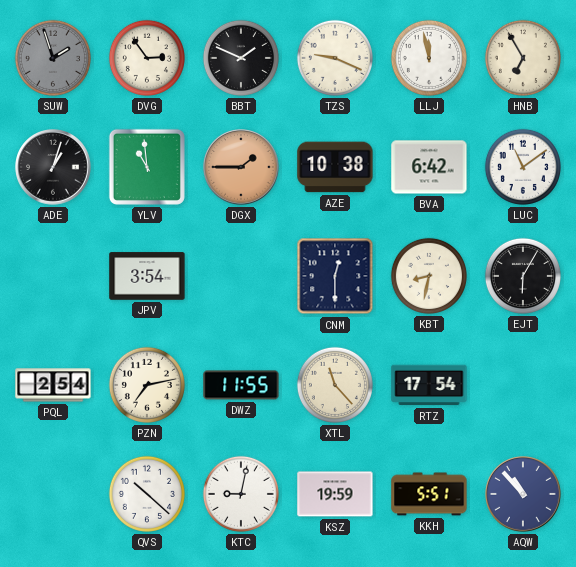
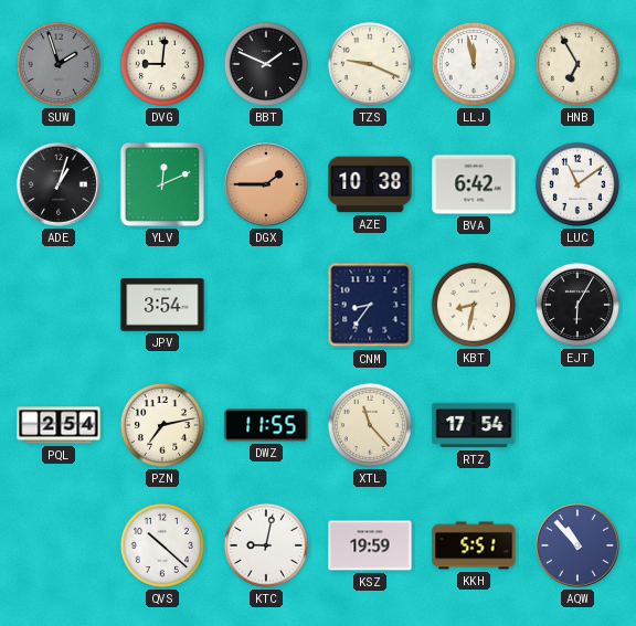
DVG: 2:54 -> 9:01 (162, 64)
YLV: 10:59 -> 12:11 (162, 184)
CNM: 12:30 -> 8:36 (370, 305)
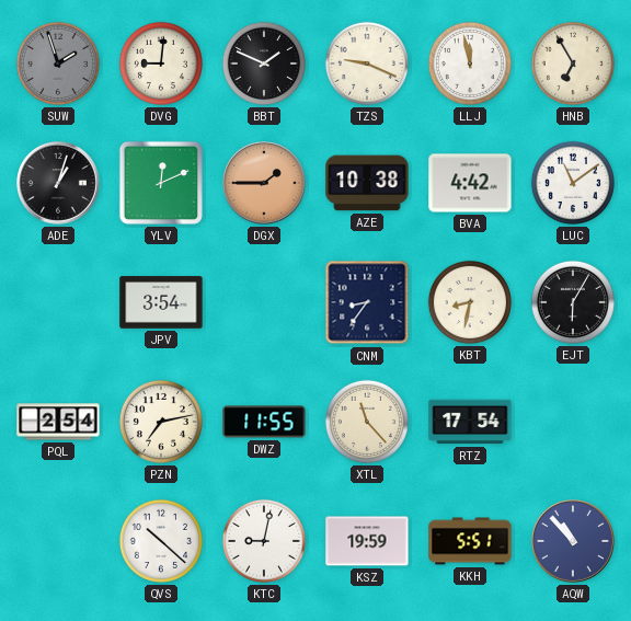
BVA: 6:42 -> 4:42 (470, 183)
